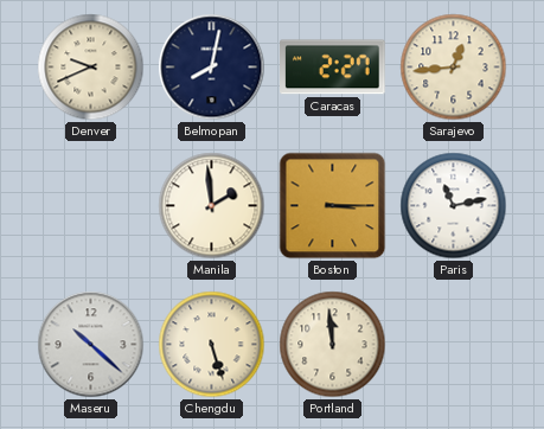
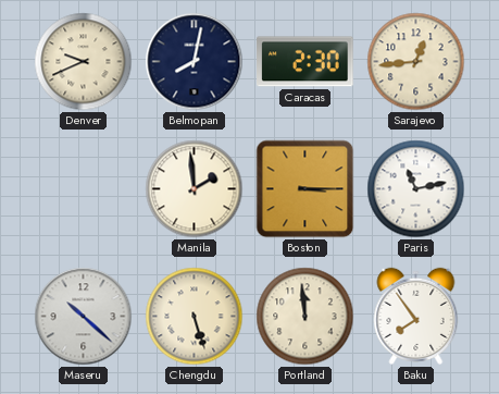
Caracas: 2:27 -> 2:30 (305, 62)
Baku: none -> 7:54 (416, 316)
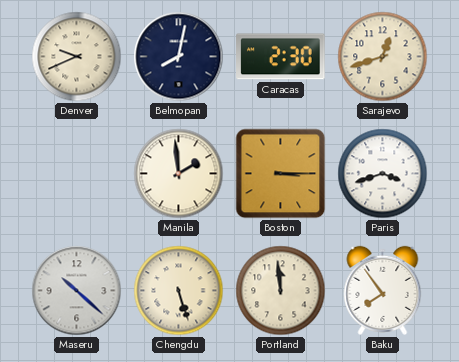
Sarajevo: 12:44 -> 12:42 (383, 57)
Paris: 11:13 -> 3:42 (383, 174)
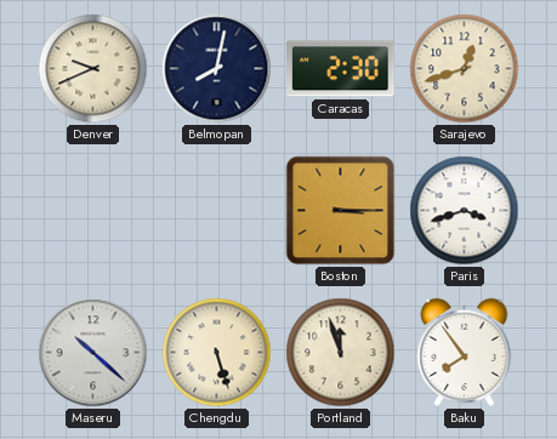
Manila: 1:59 -> none (179, 174)
Portland: 11:59 -> 11:57 (341, 353)
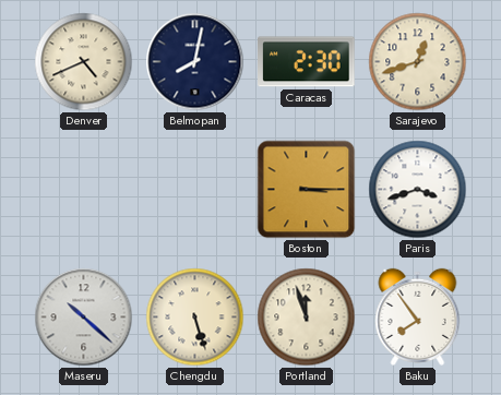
Denver: 9:41 -> 4:41 (84, 62)
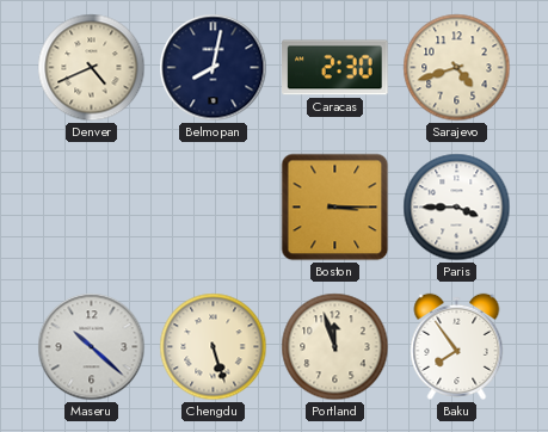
Sarajevo: 12:42 -> 4:42 (457, 68)
Paris: 3:42 -> 3:45 (457, 208)
